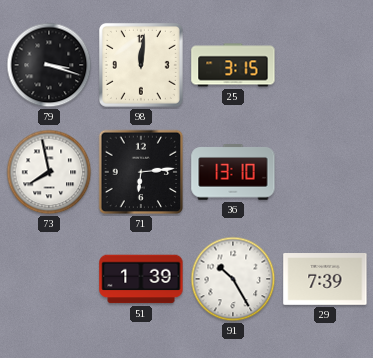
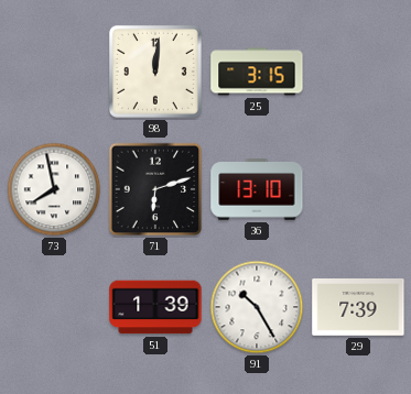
79: 3:18 -> none (49, 65)
71: 6:14 -> 6:12 (155, 189)
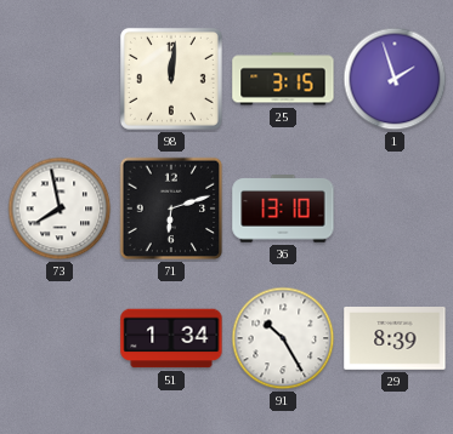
1: none -> 1:57 (395, 79)
51: 1:39 -> 1:34 (171, 338)
29: 7:39 -> 8:39 (395, 339)
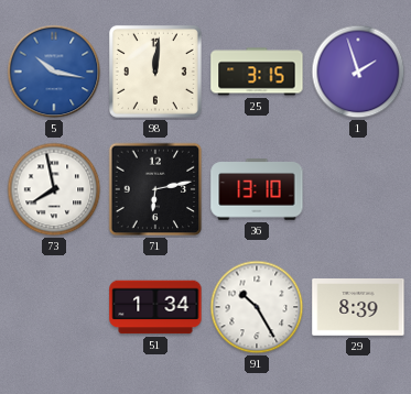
5: none -> 10:17 (54, 72)
71: 6:12 -> 6:13 (155, 189)
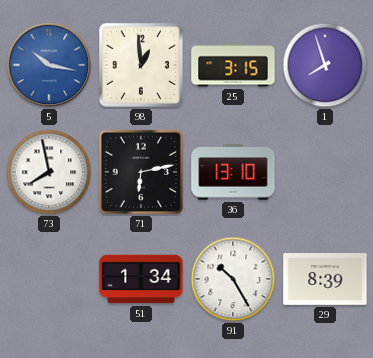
98: 12:01 -> 12:59 (141, 65)
1: 1:57 -> 7:57 (325, 65)
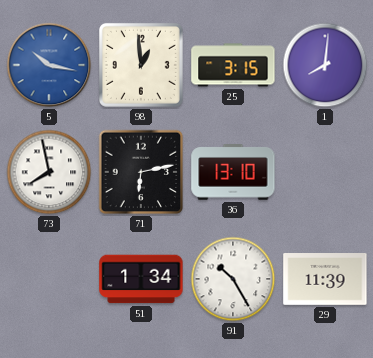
1: 7:57 -> 8:01 (325, 65)
29: 8:39 -> 11:39 (325, 280)
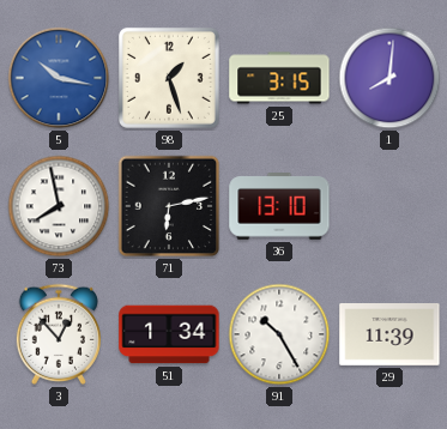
98: 12:59 -> 1:27 (169, 78)
3: none -> 12:53 (59, 334)
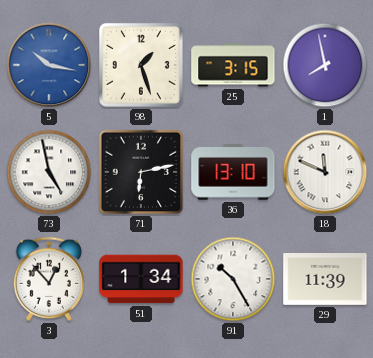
1: 8:01 -> 7:58 (325, 65)
73: 7:58 -> 4:58 (49, 172)
18: none -> 11:49 (325, 172)
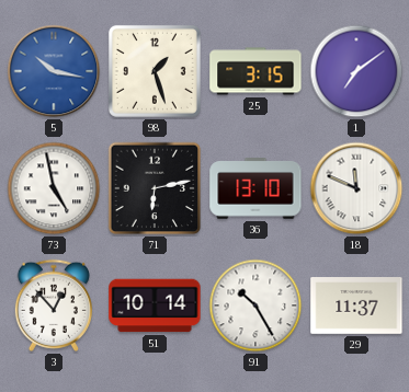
1: 7:58 -> 7:09 (356, 71)
51: 1:34 -> 10:14 (155, 305)
29: 11:39 -> 11:37 (356, 307)
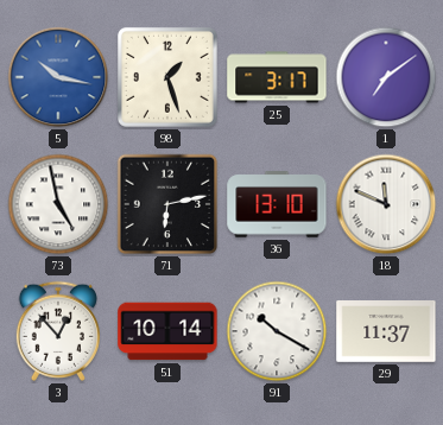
25: 3:15 -> 3:17 (277, 77)
91: 10:25 -> 10:20 (277, 331)
